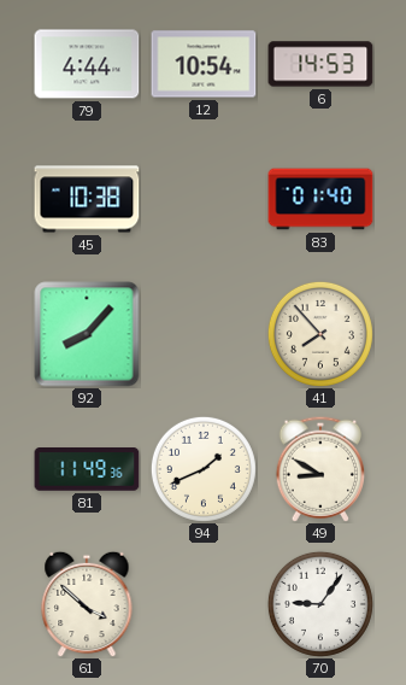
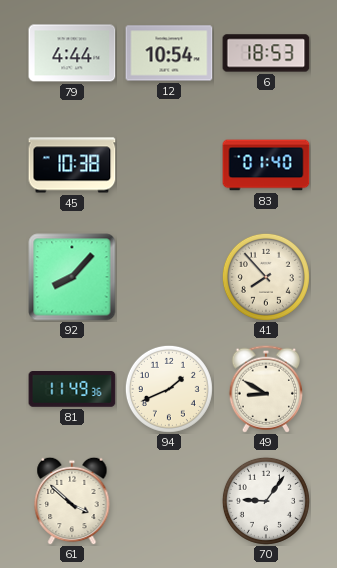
6: 14:53 -> 18:53 (266, 53)
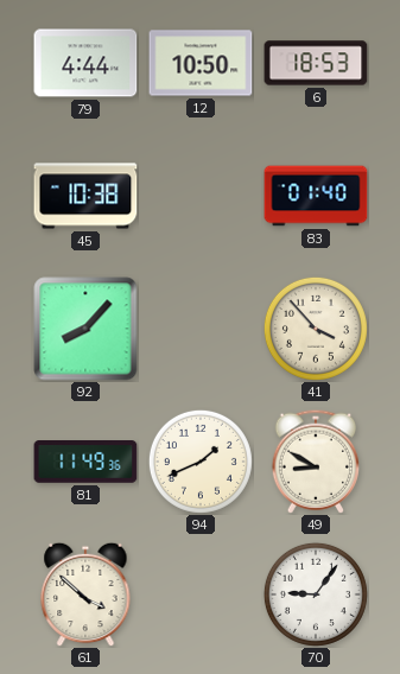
12: 10:54 -> 10:50 (201, 63)
41: 7:53 -> 3:53 (316, 329)
